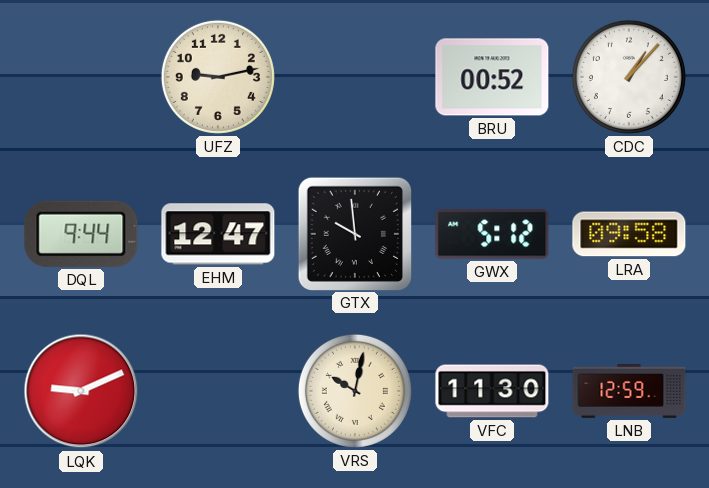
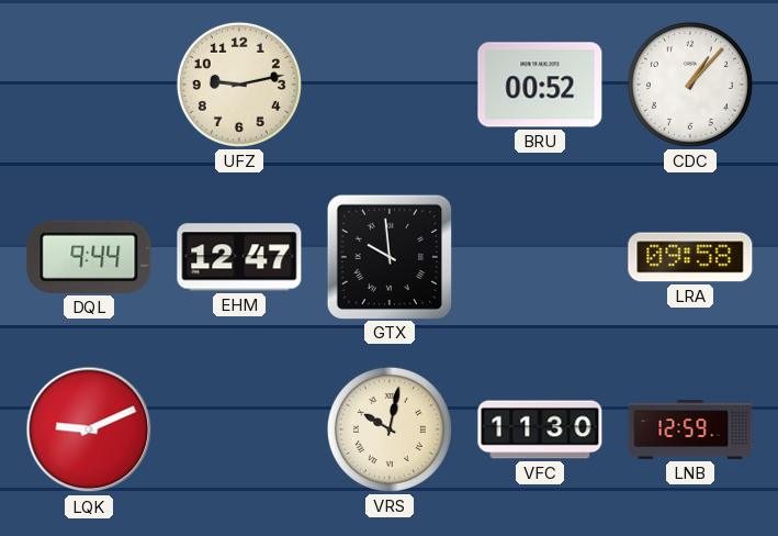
GWX: 5:12 -> none (492, 234)
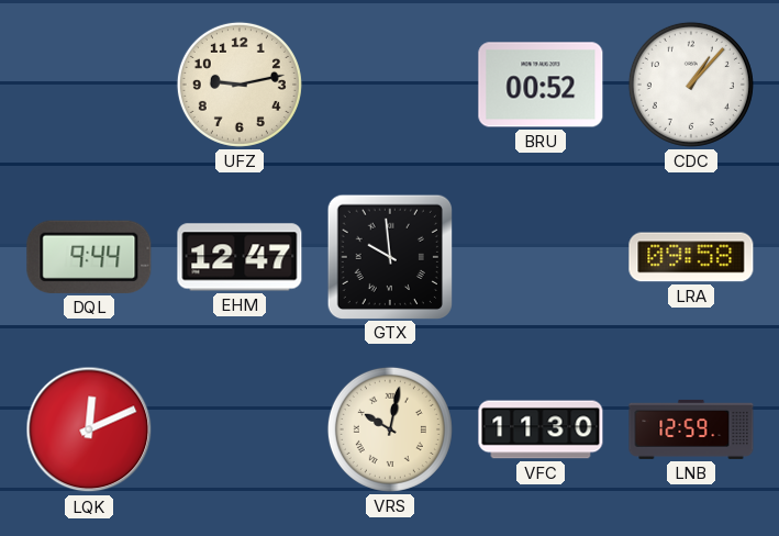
LQK: 9:11 -> 12:11 (89, 429)
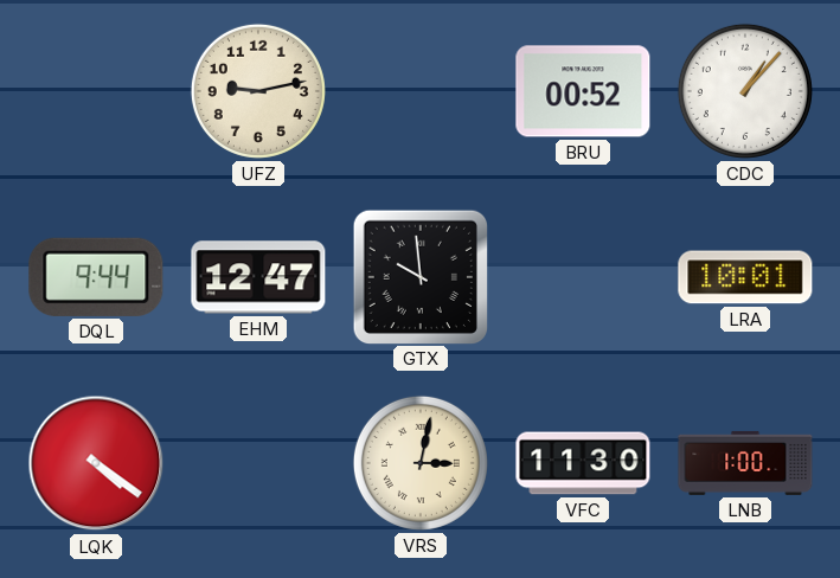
LRA: 09:58 -> 10:01 (745, 277)
LQK: 12:11 -> 4:21 (96, 463)
VRS: 10:02 -> 3:02 (421, 463)
LNB: 12:59 -> 1:00 (745, 463)
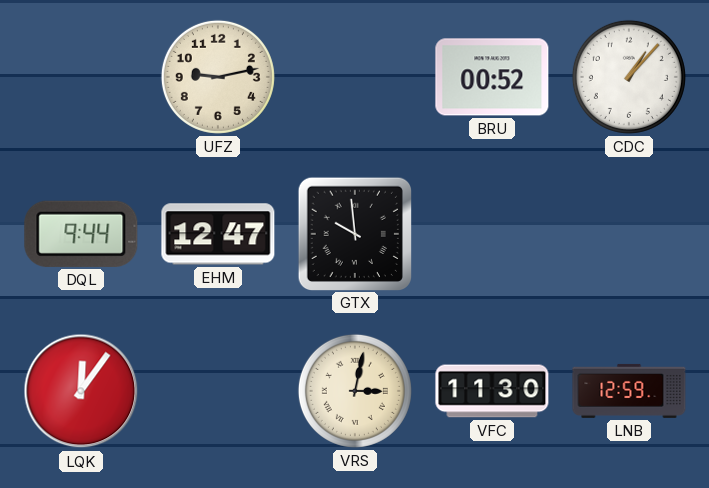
LRA: 10:01 -> none (745, 277)
LQK: 4:21 -> 12:06 (81, 391)
LNB: 1:00 -> 12:59 (629, 391)
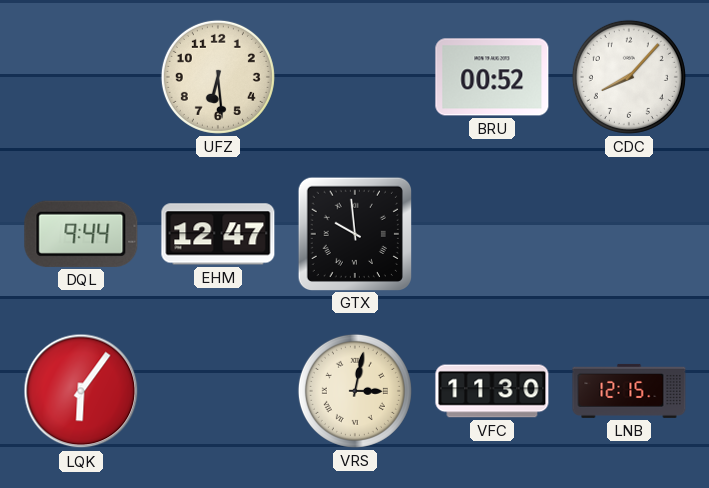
UFZ: 9:13 -> 6:29 (218, 77)
CDC: 1:07 -> 8:07 (629, 77)
LQK: 12:06 -> 6:06 (81, 391)
LNB: 12:59 -> 12:15 (629, 391)
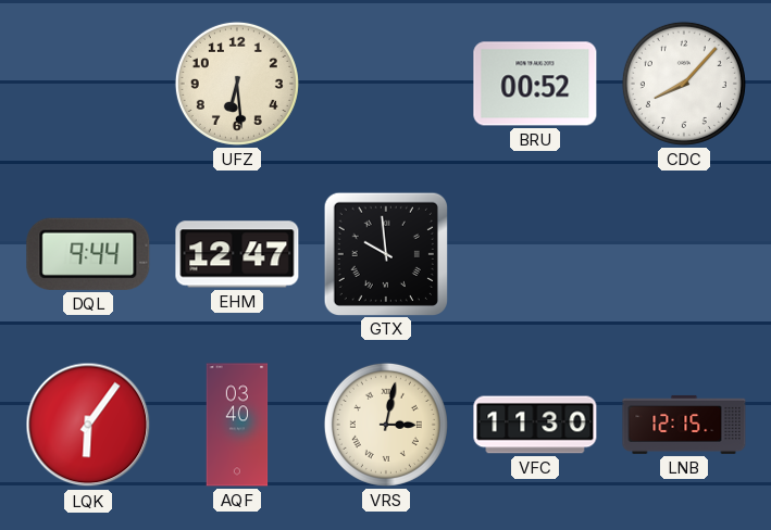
AQF: none -> 03:40 (237, 425)
